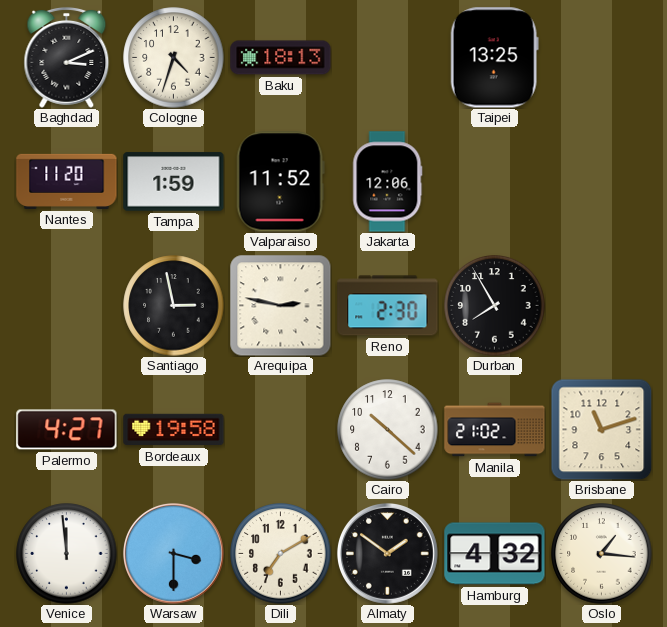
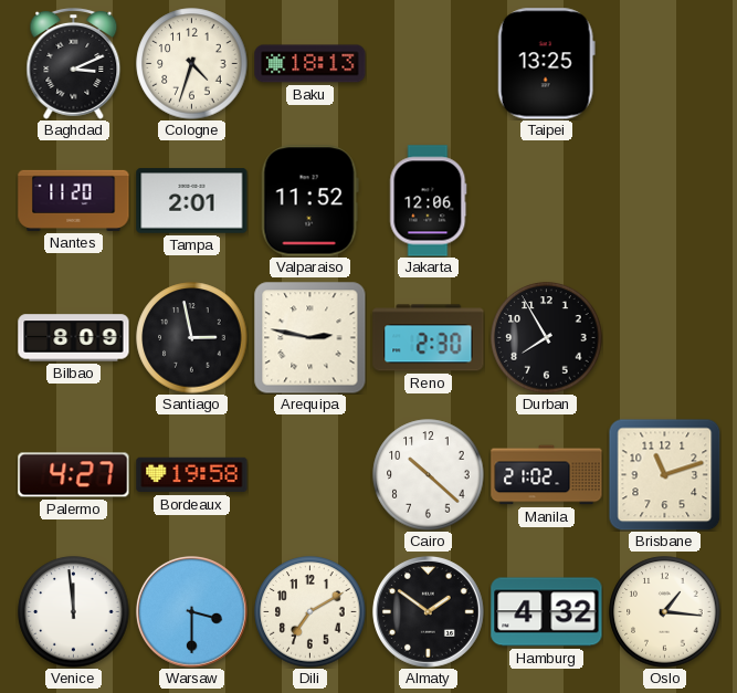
Tampa: 1:59 -> 2:01 (192, 201)
Bilbao: none -> 8:09 (74, 338)
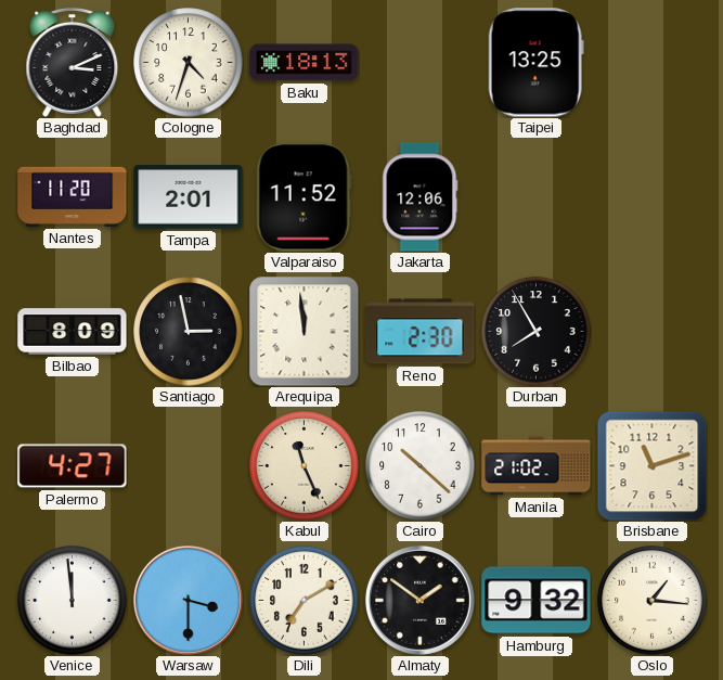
Arequipa: 2:47 -> 11:59 (304, 331)
Bordeaux: 19:58 -> none (192, 475)
Kabul: none -> 11:26 (305, 466)
Hamburg: 4:32 -> 9:32 (537, 601)
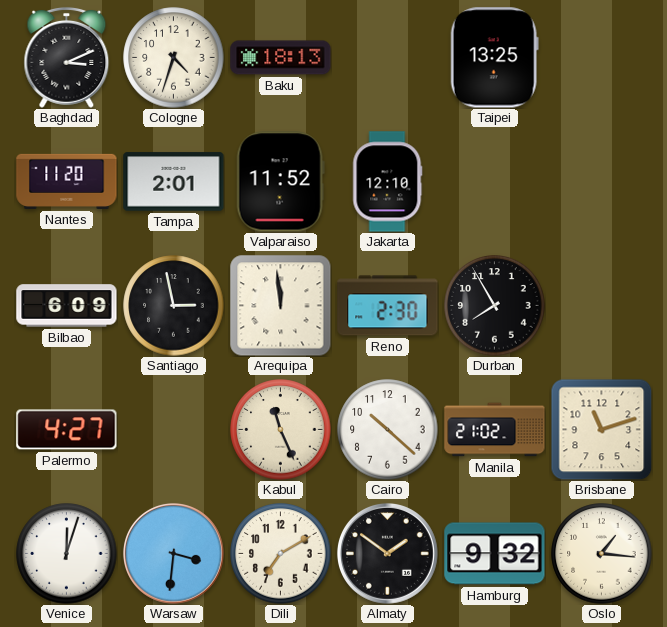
Jakarta: 12:06 -> 12:10 (388, 182)
Bilbao: 8:09 -> 6:09 (67, 306)
Venice: 11:59 -> 12:03 (67, 554)
Warsaw: 3:30 -> 3:31 (173, 553)
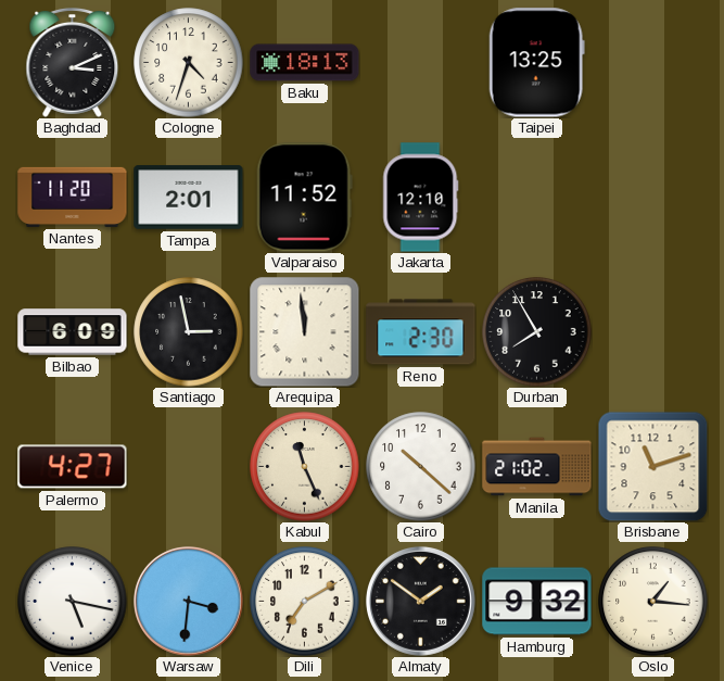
Venice: 12:03 -> 5:17 (73, 602)
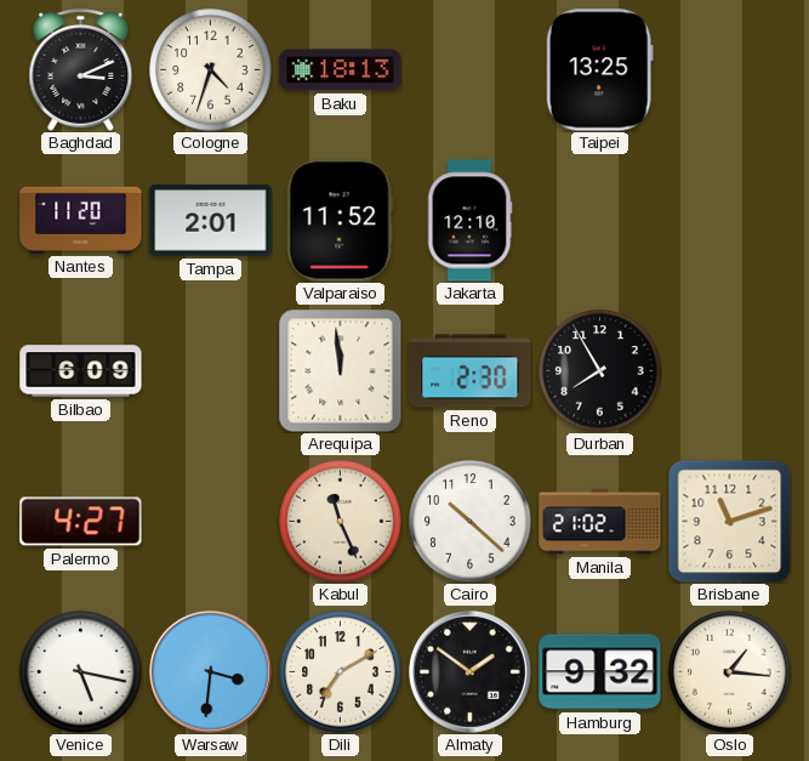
Santiago: 2:58 -> none (189, 332)
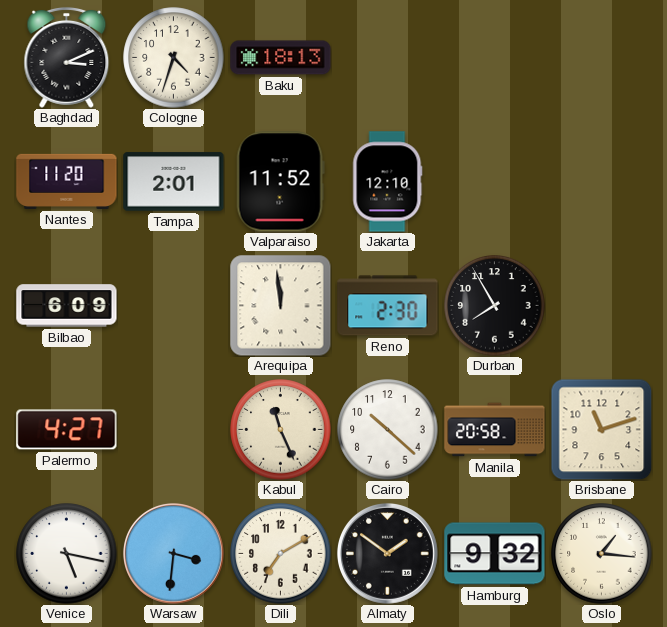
Taipei: 13:25 -> none (599, 70)
Manila: 21:02 -> 20:58 (495, 430)
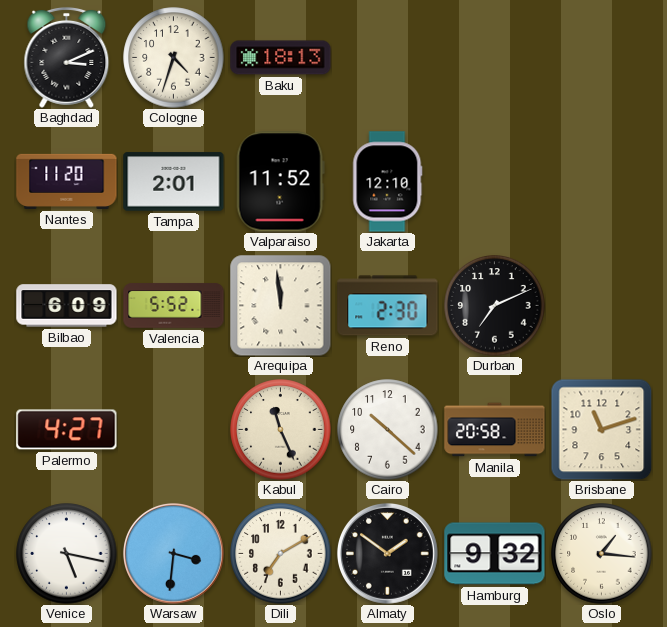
Valencia: none -> 5:52 (174, 306)
Durban: 7:55 -> 7:11 (495, 306)
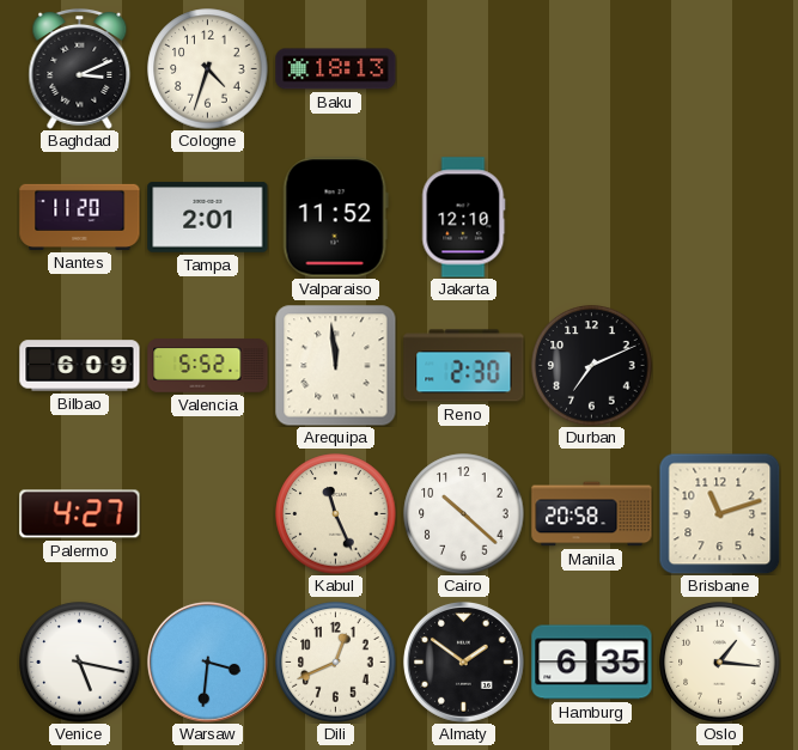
Dili: 7:10 -> 12:41 (336, 663)
Hamburg: 9:32 -> 6:35 (592, 663)
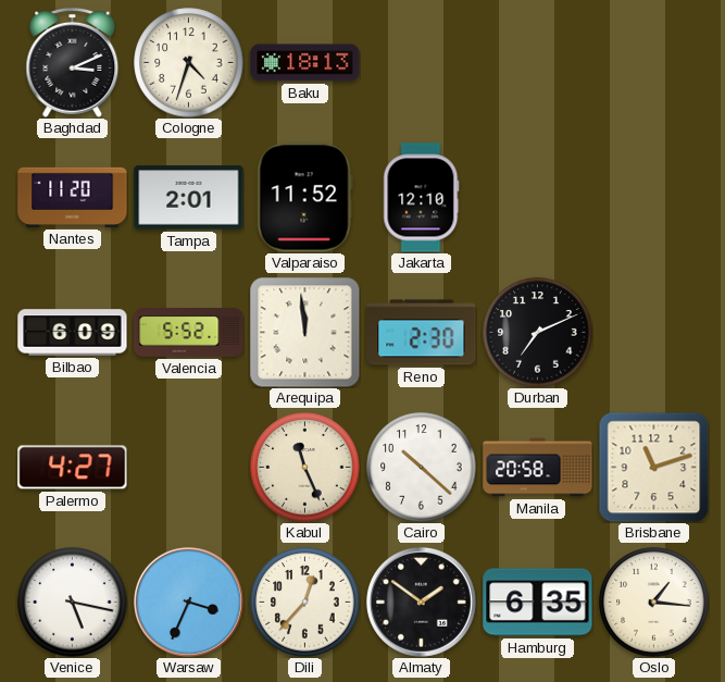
Warsaw: 3:31 -> 3:34 (188, 602)
Dili: 12:41 -> 12:37 (305, 603)
